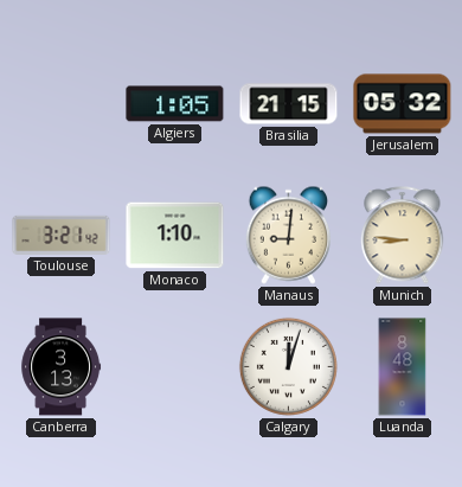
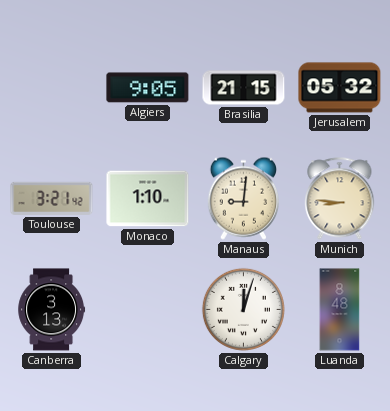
Algiers: 1:05 -> 9:05 (148, 88)
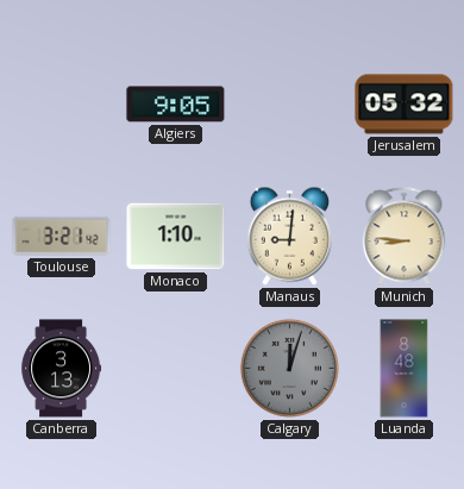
Brasilia: 21:15 -> none (244, 88)
Calgary dial: white -> grey (289, 368)
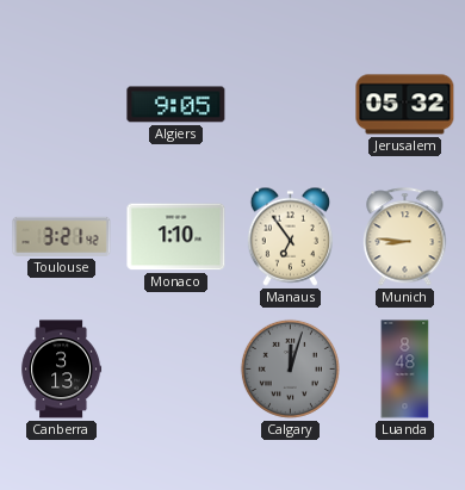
Manaus: 9:01 -> 6:54 (290, 236)
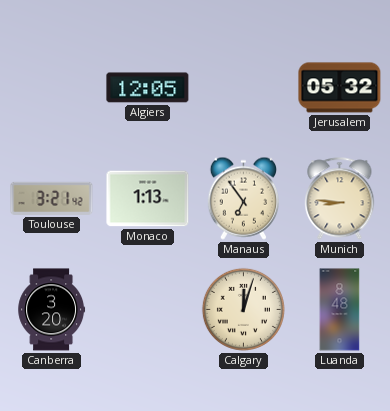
Algiers: 9:05 -> 12:05 (148, 88)
Monaco: 1:10 -> 1:13 (148, 199)
Canberra: 3:13 -> 3:20 (52, 310)
Calgary dial: grey -> cream (243, 309)
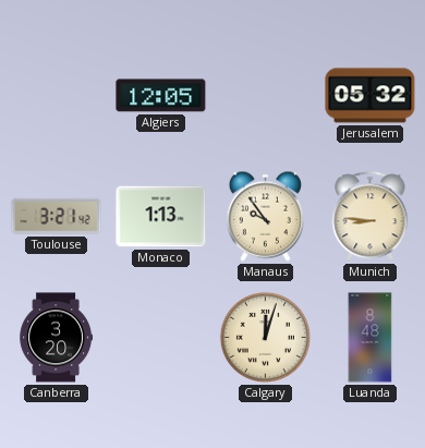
Manaus: 6:54 -> 9:54 (265, 216)
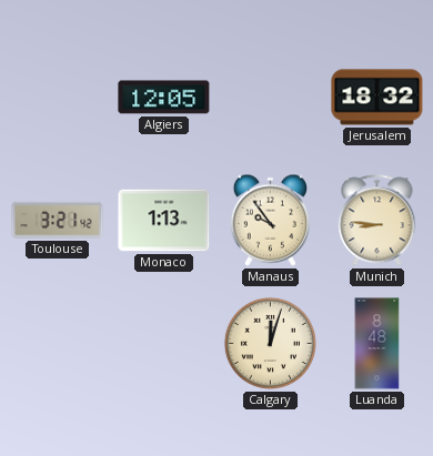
Jerusalem: 05:32 -> 18:32 (377, 98)
Canberra: 3:20 -> none (57, 338)
